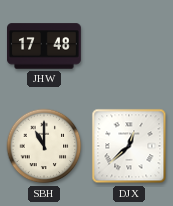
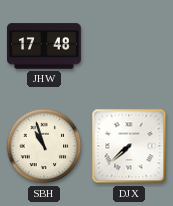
SBH: 11:00 -> 10:57 (44, 146)
DJX: 12:38 -> 7:38 (129, 146)
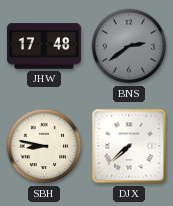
BNS: none -> 2:39 (129, 46)
SBH: 10:57 -> 8:47 (44, 146)
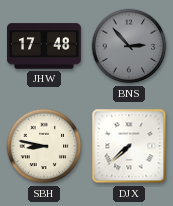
BNS: 2:39 -> 2:53 (129, 46)
